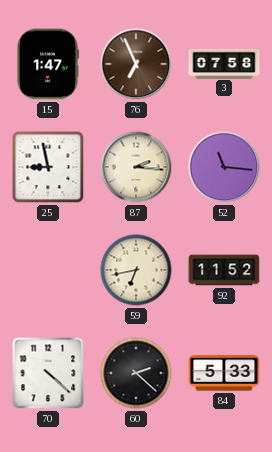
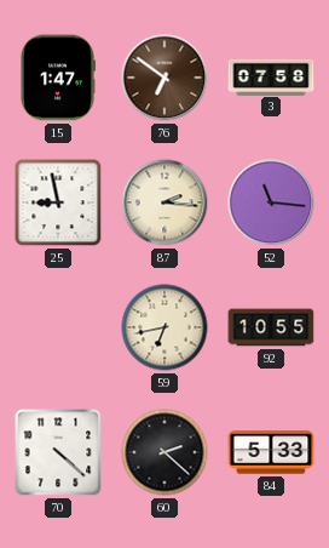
76: 6:56 -> 6:51 (164, 78)
92: 11:52 -> 10:55 (271, 327)
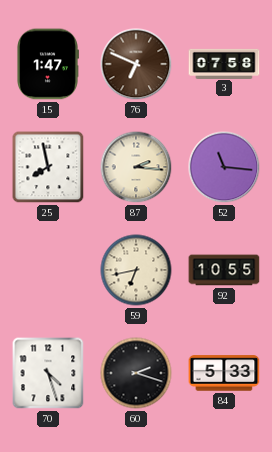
76: 6:51 -> 6:49 (136, 64)
25: 8:58 -> 7:58 (48, 167)
70: 4:22 -> 4:27 (48, 373)
60: 2:22 -> 2:18 (136, 373)
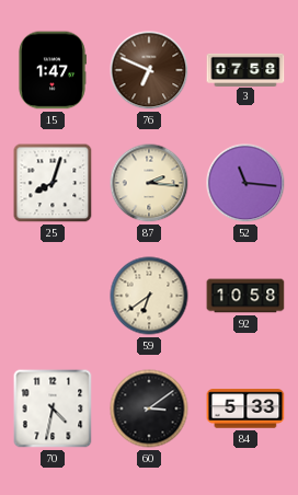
25: 7:58 -> 8:03 (53, 183)
59: 6:43 -> 6:39 (149, 296)
92: 10:55 -> 10:58 (245, 296)
70: 4:27 -> 4:32 (53, 408)
60: 2:18 -> 3:09 (149, 408)
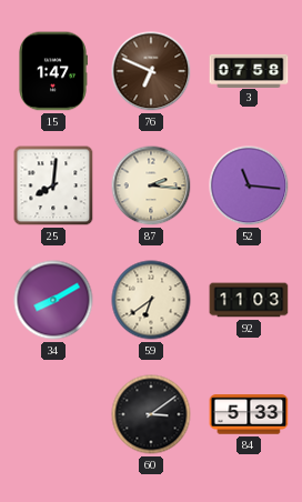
25: 8:03 -> 8:01 (53, 185)
34: none -> 8:10 (53, 300)
92: 10:58 -> 11:03 (249, 300)
70: 4:32 -> none (53, 408)
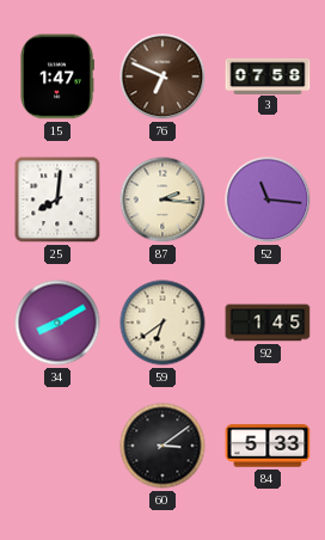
92: 11:03 -> 1:45 (268, 323)
